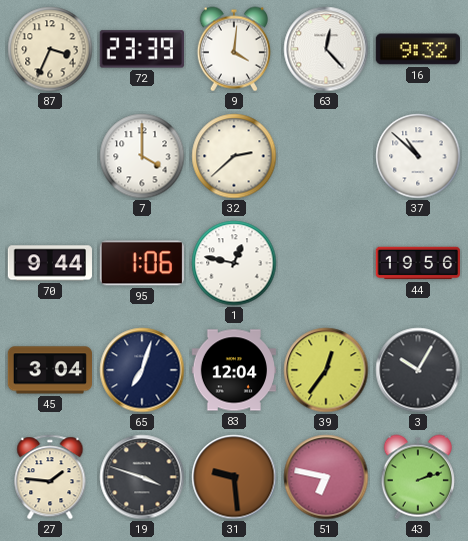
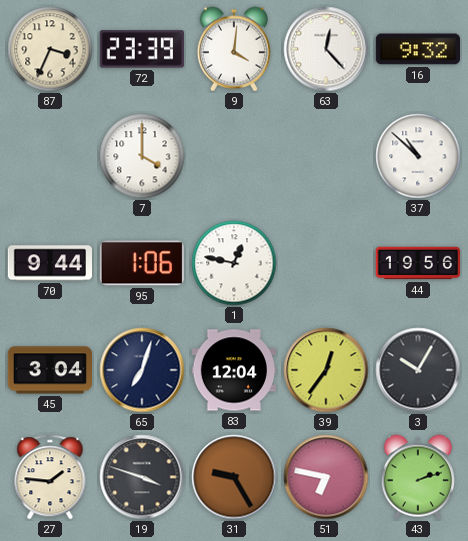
32: 2:38 -> none (234, 156)
31: 9:29 -> 9:25 (234, 477)
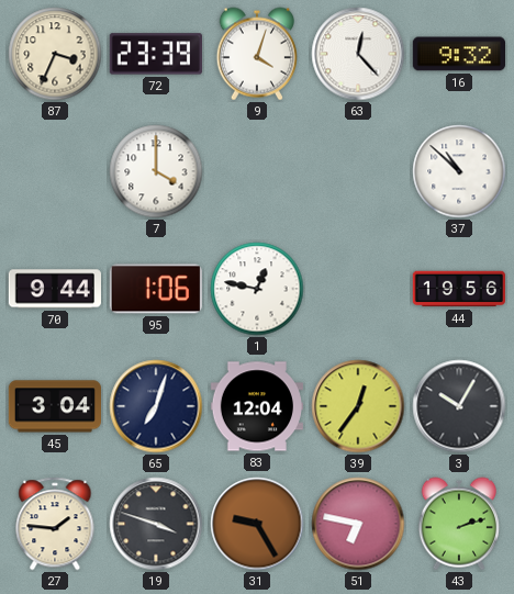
9: 4:01 -> 4:03 (257, 54)
